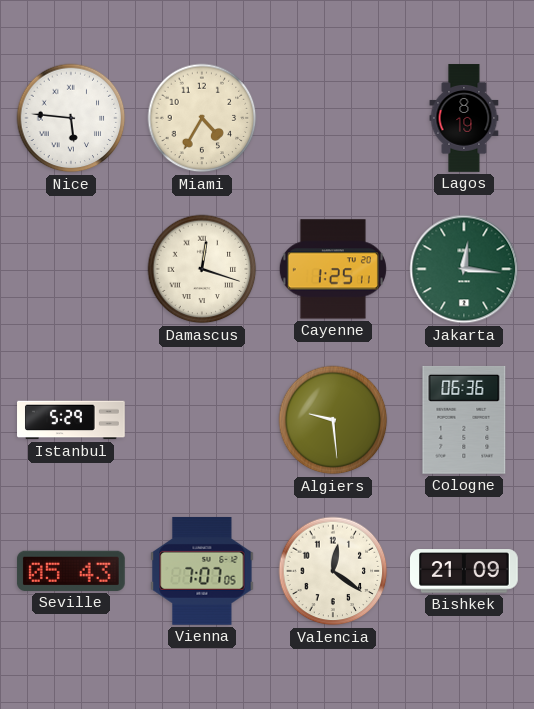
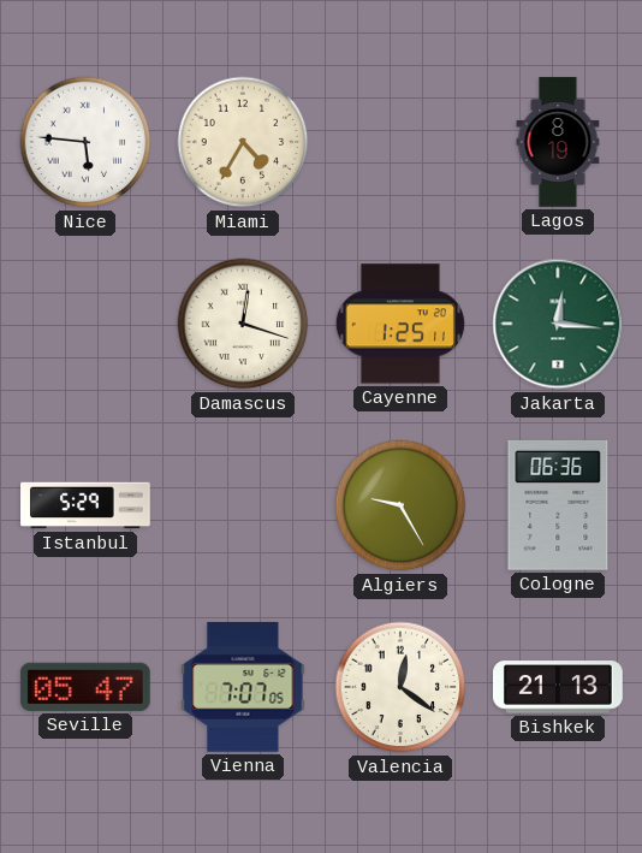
Algiers: 9:29 -> 9:25 (400, 505)
Seville: 05:43 -> 05:47 (85, 687)
Bishkek: 21:09 -> 21:13 (559, 687)
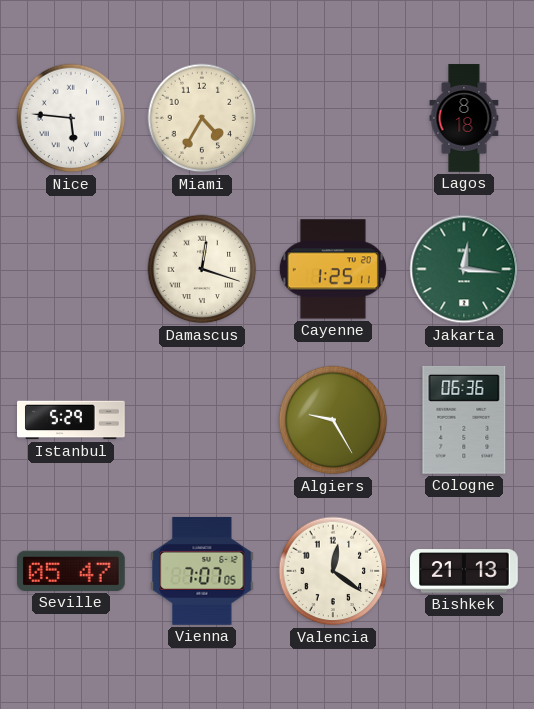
Lagos: 8:19 -> 8:18 (464, 118)
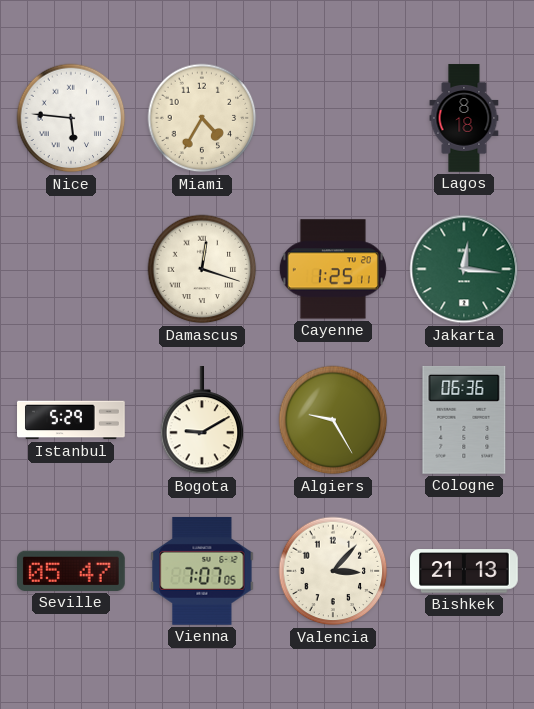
Bogota: none -> 9:10 (202, 421)
Valencia: 12:21 -> 3:07 (333, 571)
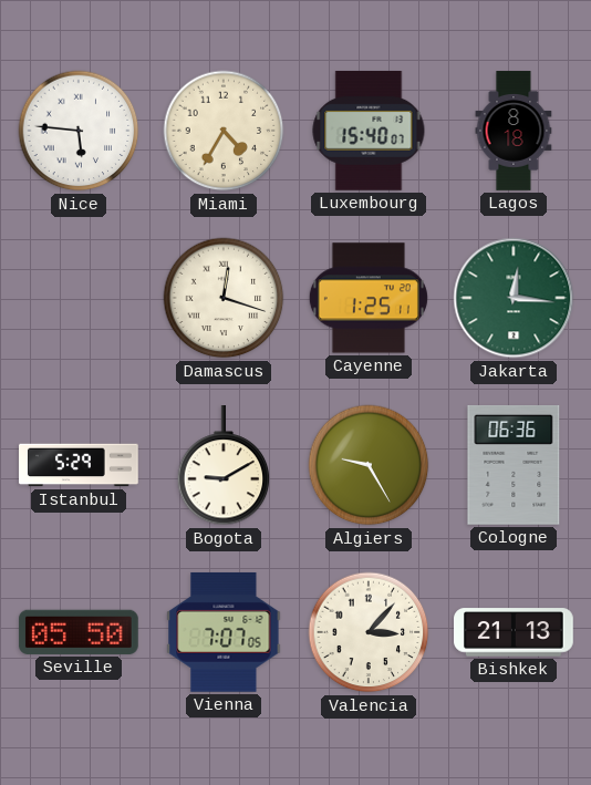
Luxembourg: none -> 15:40 (369, 131)
Seville: 05:47 -> 05:50 (79, 632)
